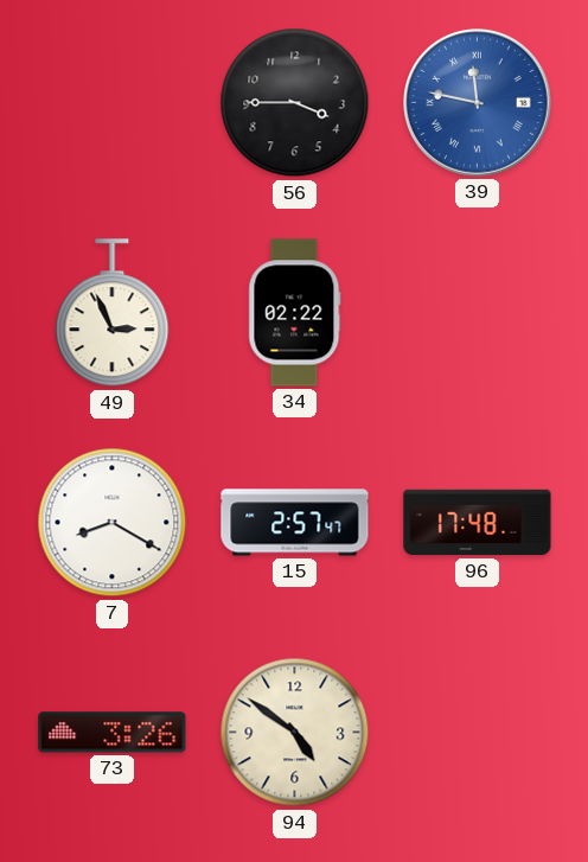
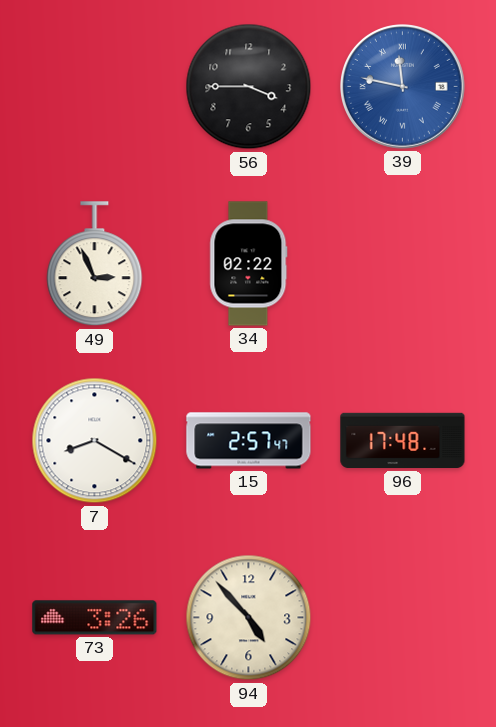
94: 4:51 -> 4:53 (249, 618)
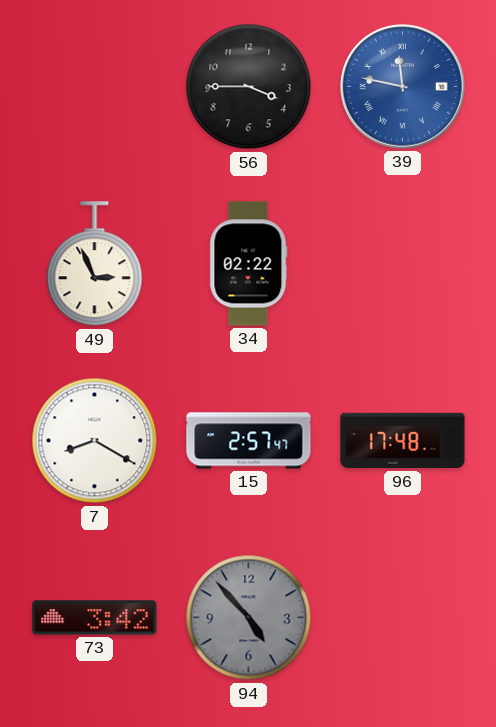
73: 3:26 -> 3:42 (95, 618)
94 dial: cream -> grey (249, 618)
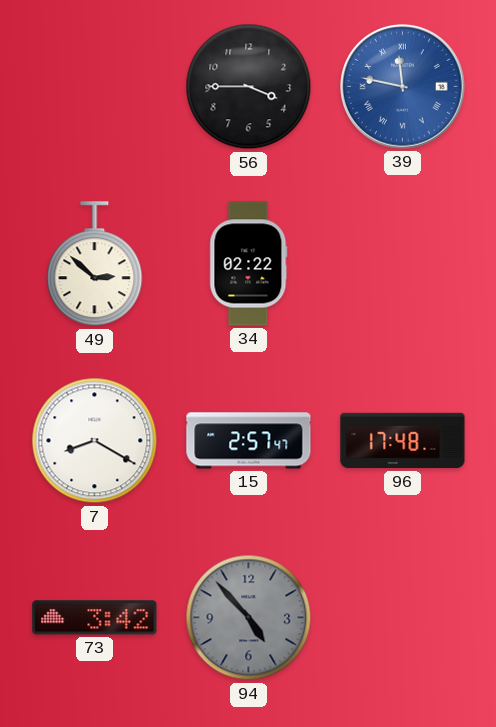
49: 2:56 -> 2:52 (95, 264)
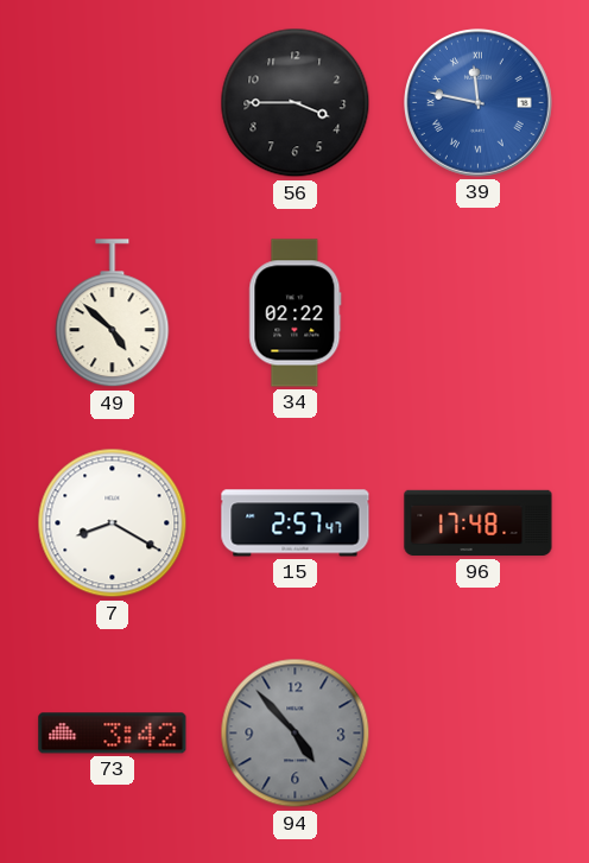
49: 2:52 -> 4:52 (113, 313)
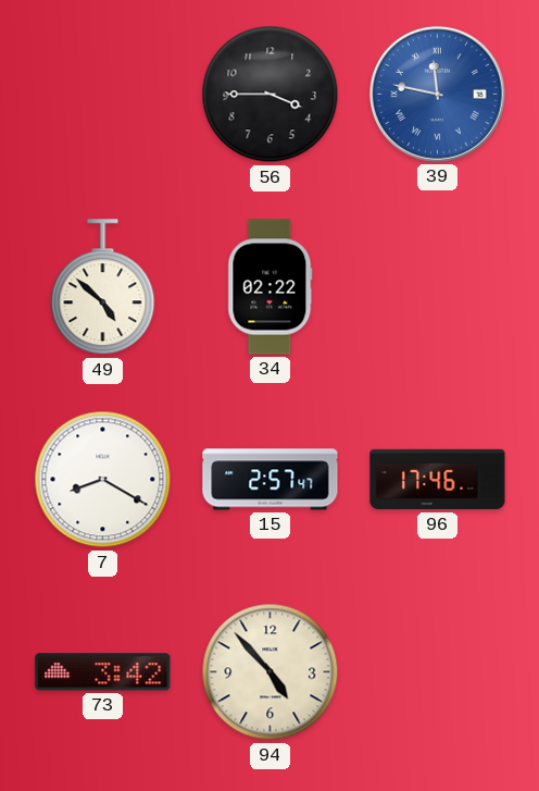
96: 17:48 -> 17:46 (438, 480)
94 dial: grey -> cream (271, 672)
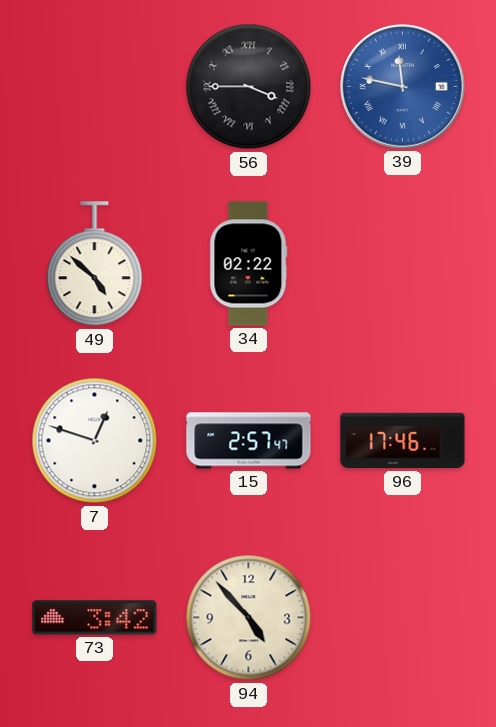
56 numerals: Arabic -> Roman (249, 87)
7: 8:20 -> 12:48 (95, 441)
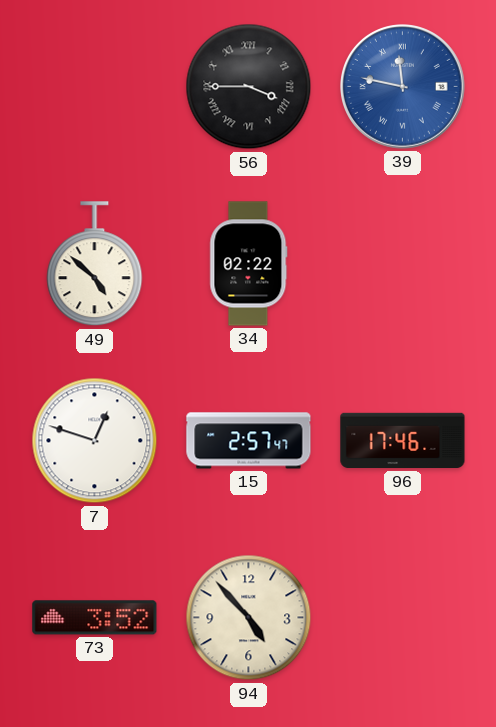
73: 3:42 -> 3:52 (95, 618)
